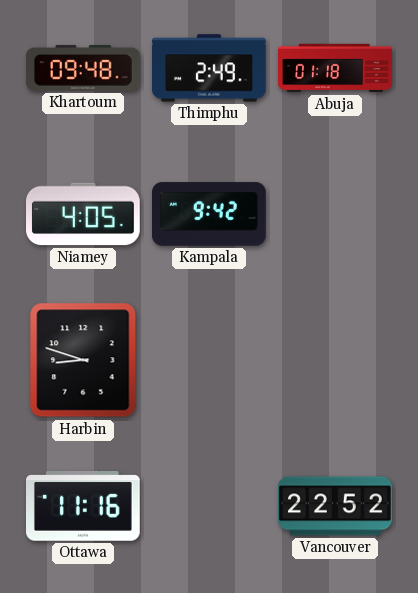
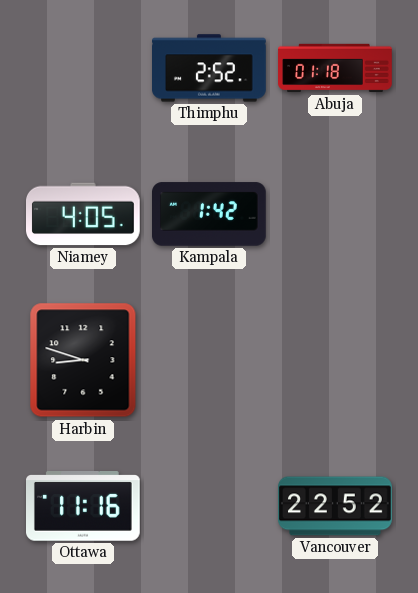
Khartoum: 09:48 -> none (84, 68)
Thimphu: 2:49 -> 2:52 (210, 68)
Kampala: 9:42 -> 1:42 (210, 214)
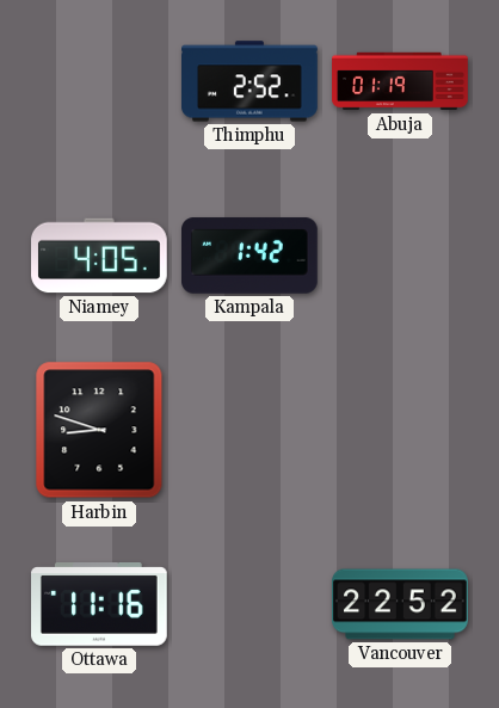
Abuja: 01:18 -> 01:19 (400, 81)
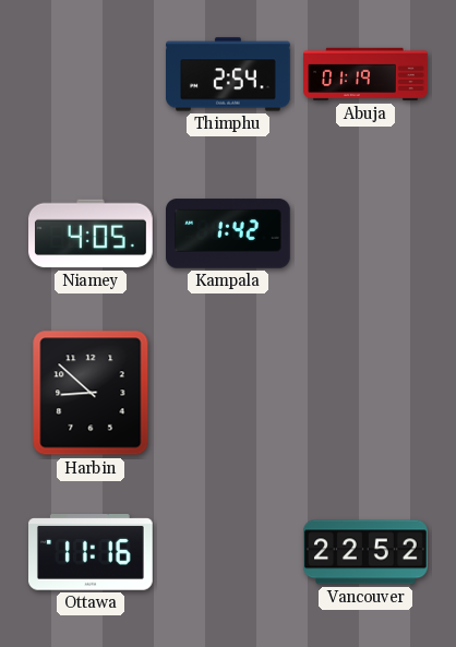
Thimphu: 2:52 -> 2:54 (229, 74)
Harbin: 8:48 -> 8:52 (91, 393)
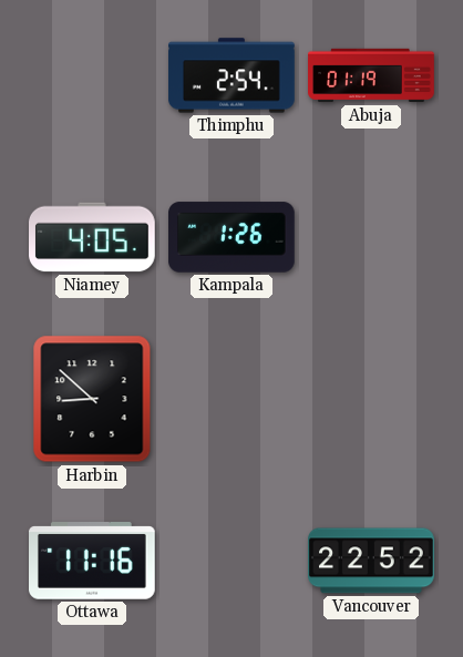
Kampala: 1:42 -> 1:26 (233, 237)
